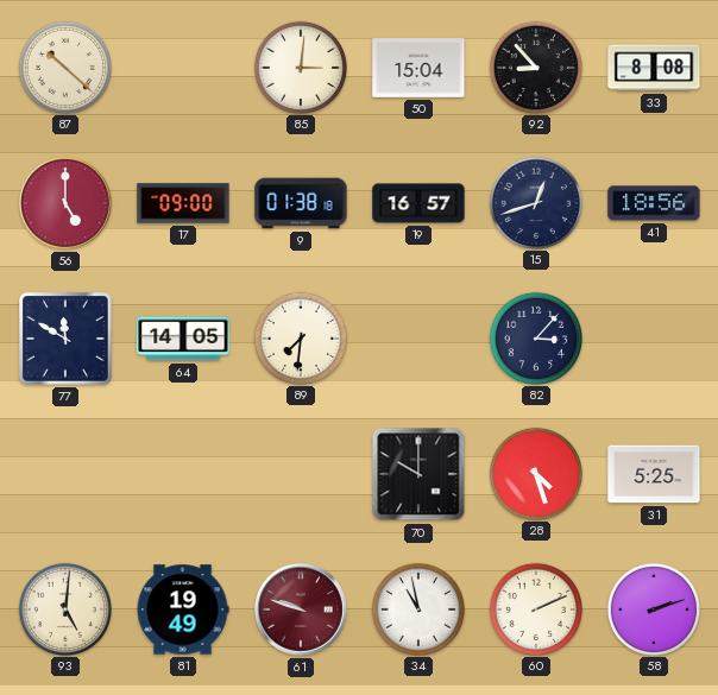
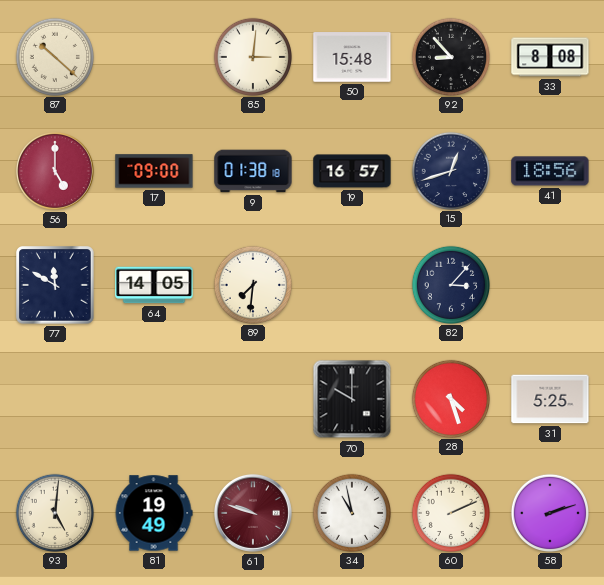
50: 15:04 -> 15:48 (352, 57)
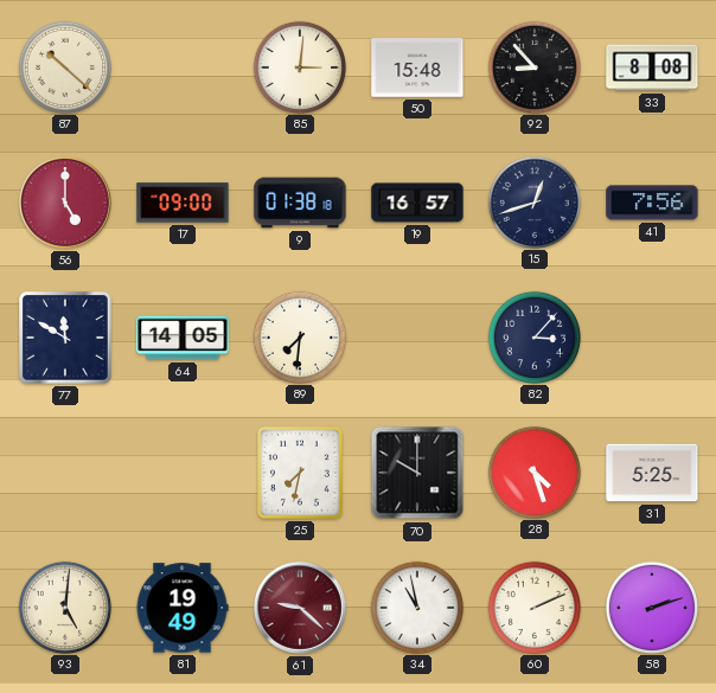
41: 18:56 -> 7:56 (652, 203)
25: none -> 7:32 (300, 473)
61: 9:48 -> 9:22 (300, 608)
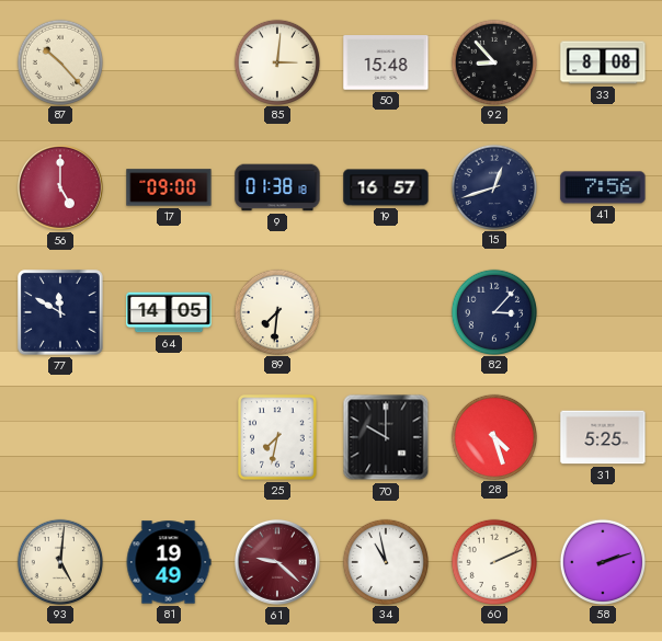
87: 10:22 -> 10:23 (59, 61)
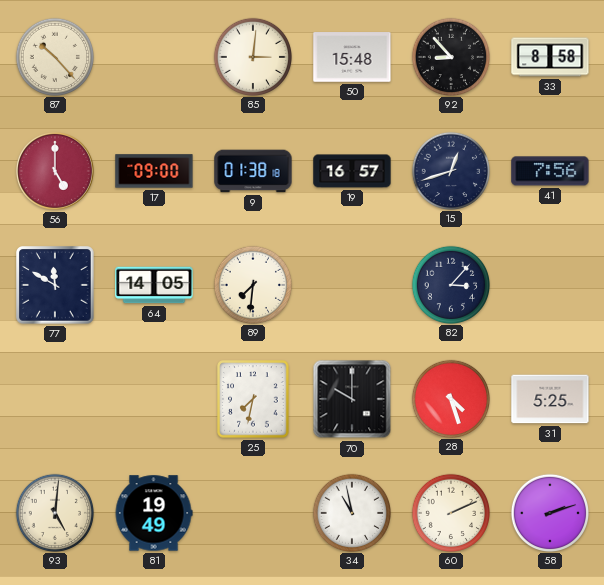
33: 8:08 -> 8:58 (550, 57)
61: 9:22 -> none (277, 562)
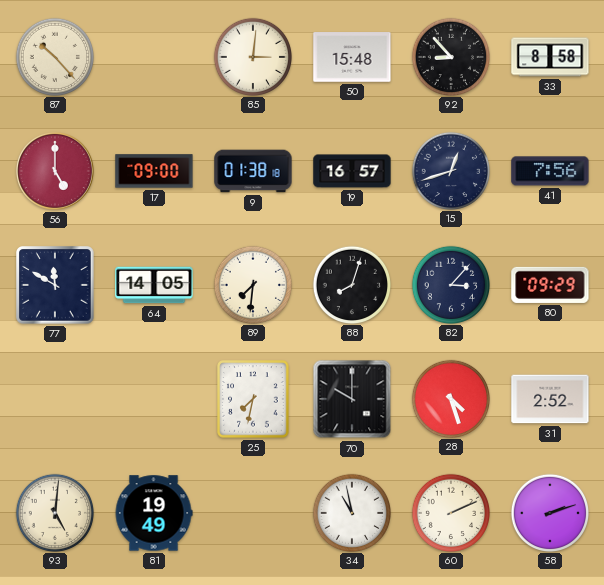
88: none -> 8:03 (351, 284)
80: none -> 09:29 (550, 285)
31: 5:25 -> 2:52 (550, 399)
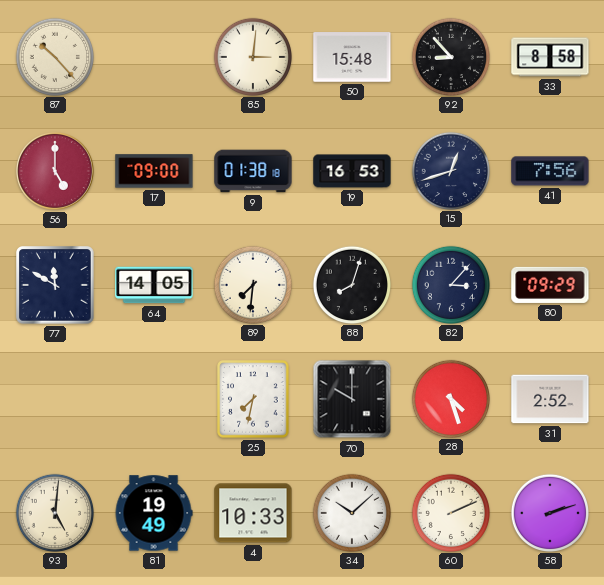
19: 16:57 -> 16:53 (352, 171)
4: none -> 10:33 (253, 513)
34: 10:58 -> 10:08 (351, 512)
